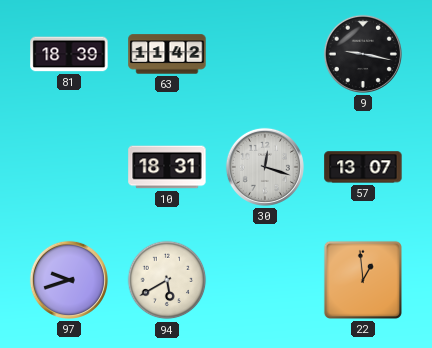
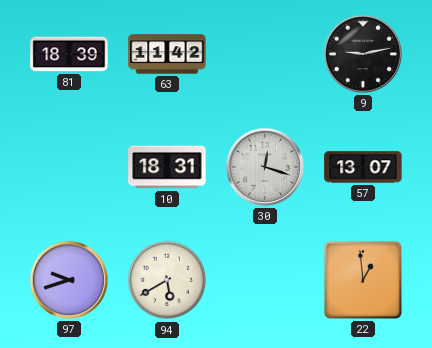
9: 9:17 -> 9:13 (363, 54)
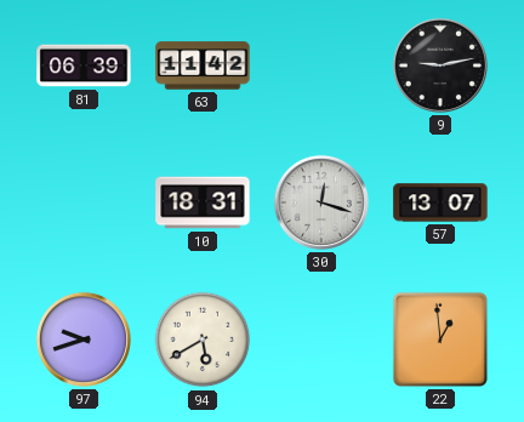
81: 18:39 -> 06:39 (84, 65)
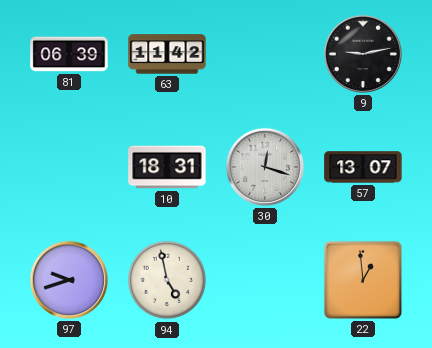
94: 5:40 -> 4:58 (167, 280)
